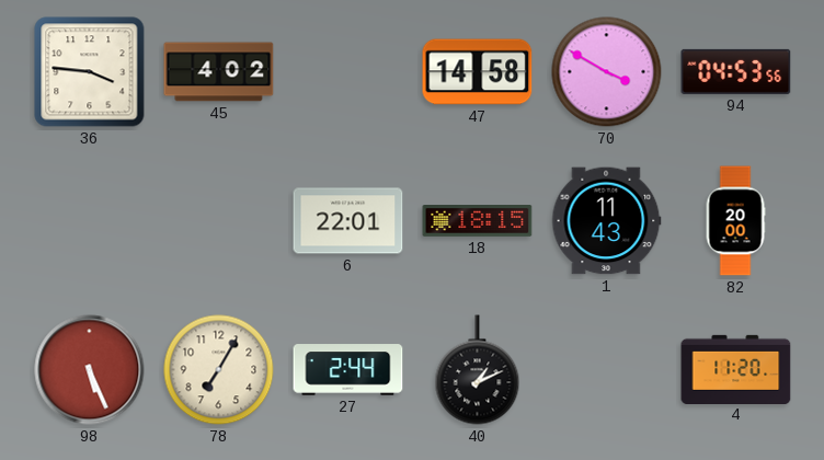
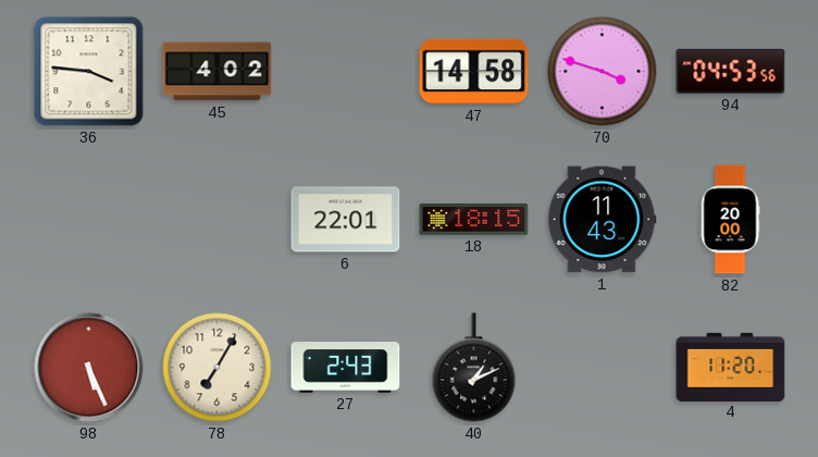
70: 3:50 -> 3:48 (603, 72)
27: 2:44 -> 2:43 (346, 368)
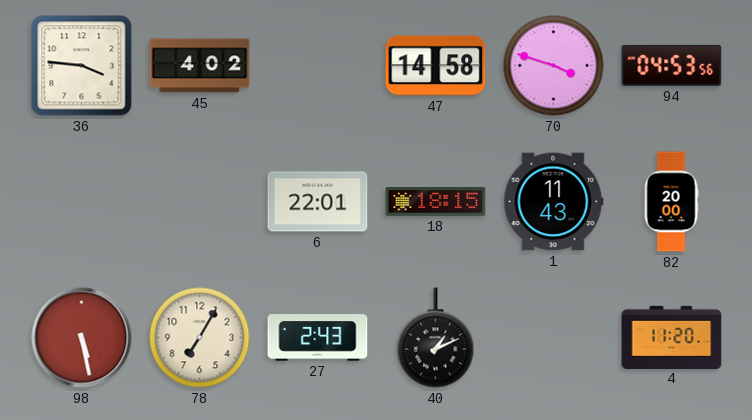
98: 5:26 -> 5:28 (82, 338)
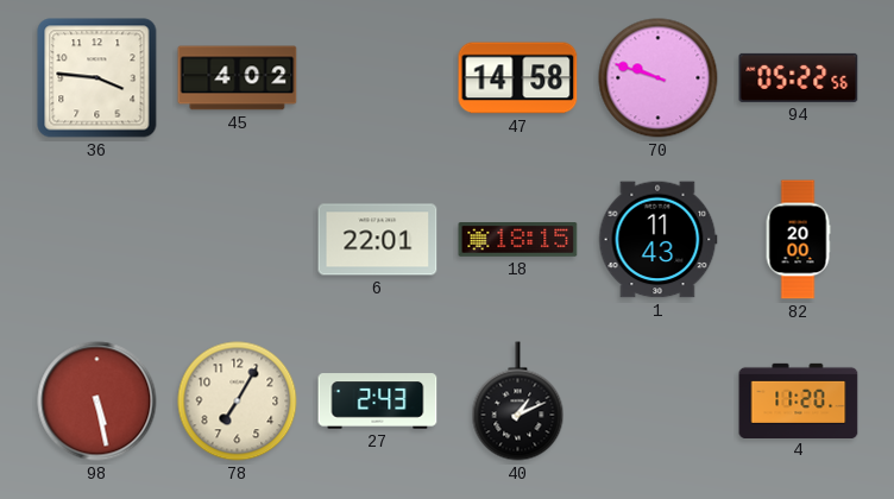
70: 3:48 -> 9:48 (659, 78)
94: 04:53 -> 05:22 (799, 77)
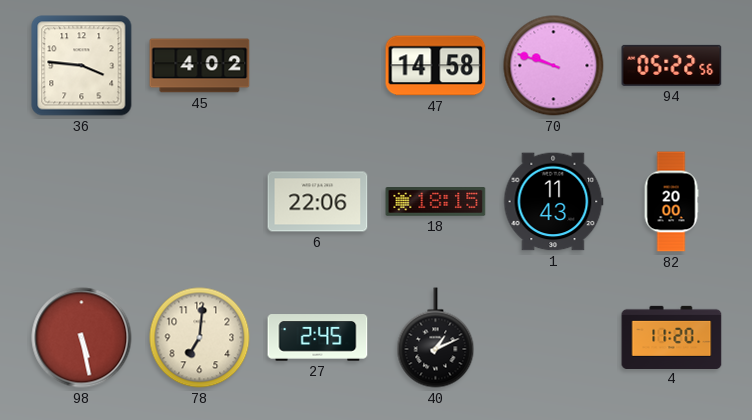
6: 22:01 -> 22:06 (318, 202)
78: 7:05 -> 7:01 (200, 338)
27: 2:43 -> 2:45 (318, 338)
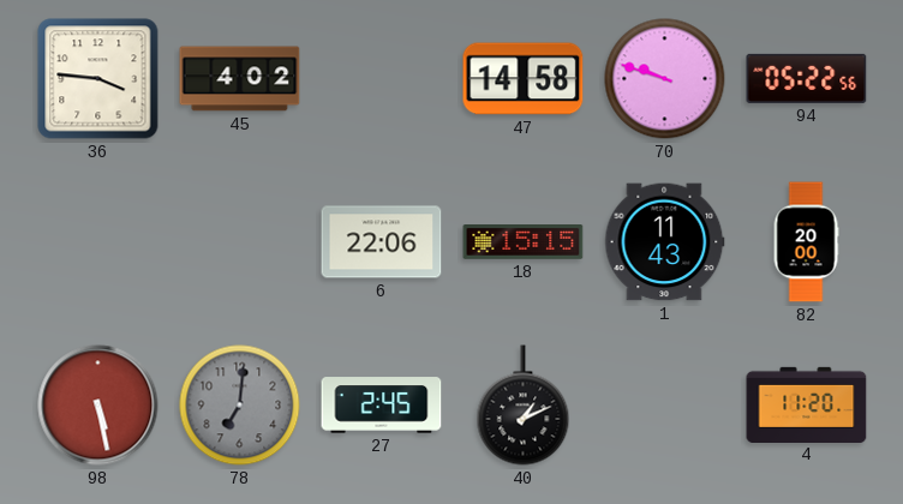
18: 18:15 -> 15:15 (524, 242)
78 dial: cream -> grey (240, 406)
